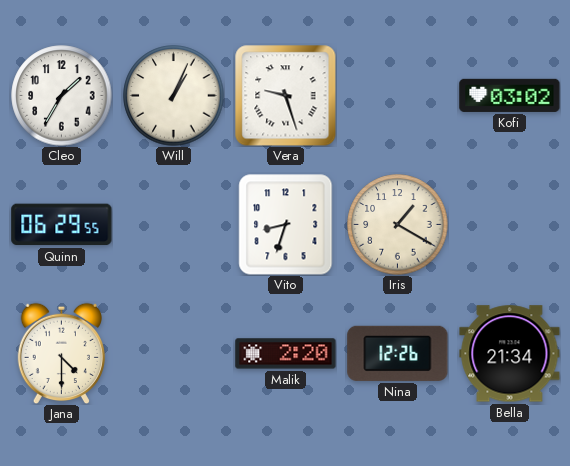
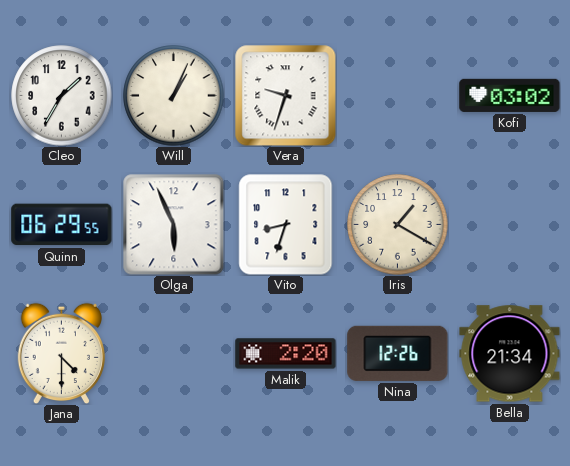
Vera: 9:27 -> 9:33 (285, 95)
Olga: none -> 5:56 (174, 225)
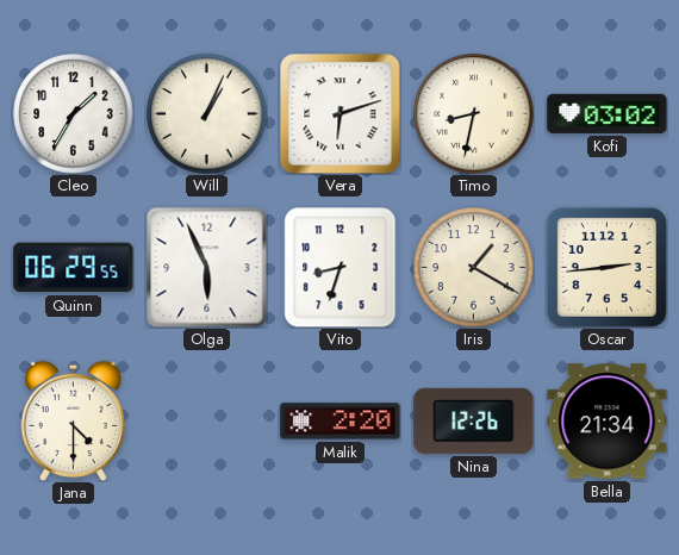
Vera: 9:33 -> 6:12 (339, 113)
Timo: none -> 8:32 (474, 114)
Oscar: none -> 2:44 (606, 267)
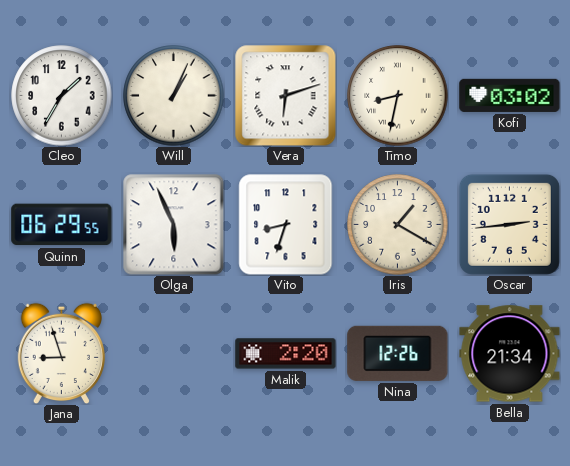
Jana: 4:30 -> 8:57 (61, 353)
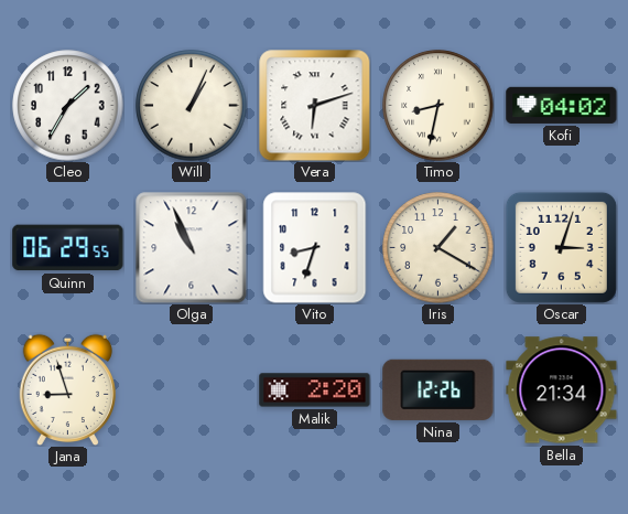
Kofi: 03:02 -> 04:02 (562, 105)
Olga: 5:56 -> 10:56 (192, 248)
Oscar: 2:44 -> 3:03 (561, 247)
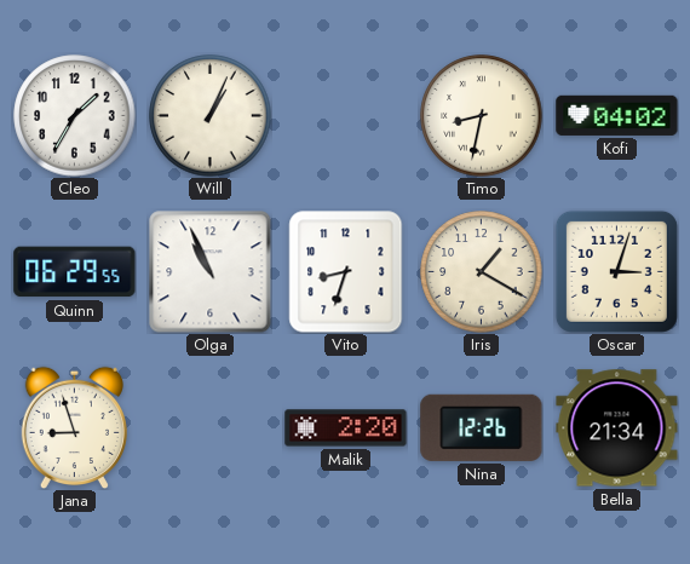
Vera: 6:12 -> none (314, 105)
